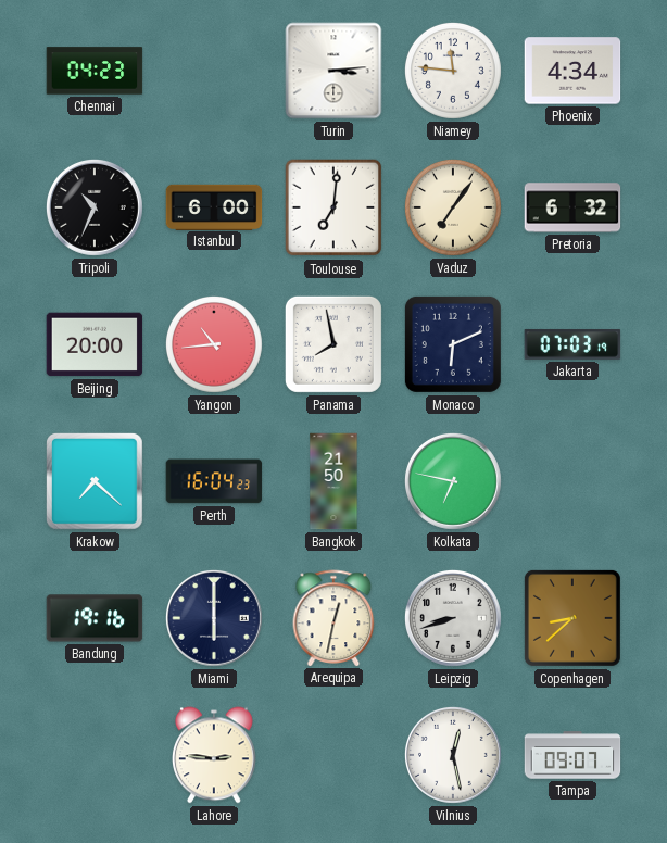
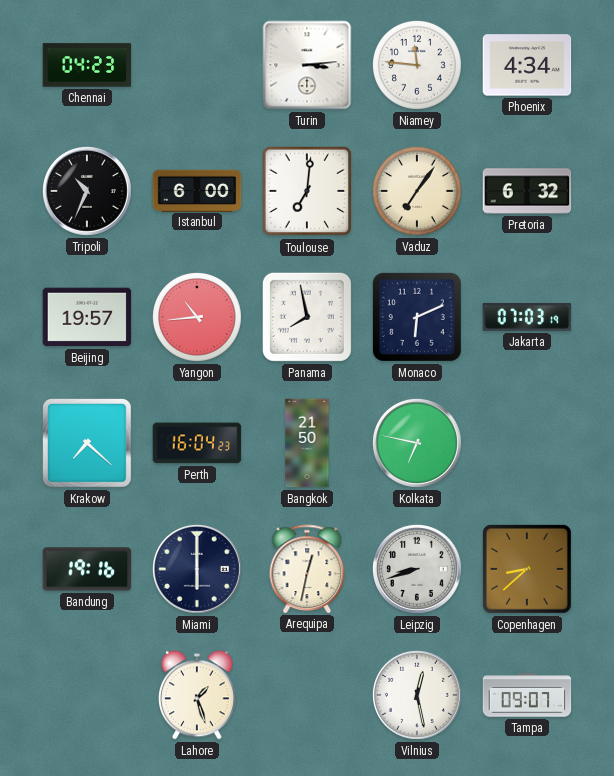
Beijing: 20:00 -> 19:57 (87, 317)
Lahore: 2:46 -> 1:27 (197, 695)
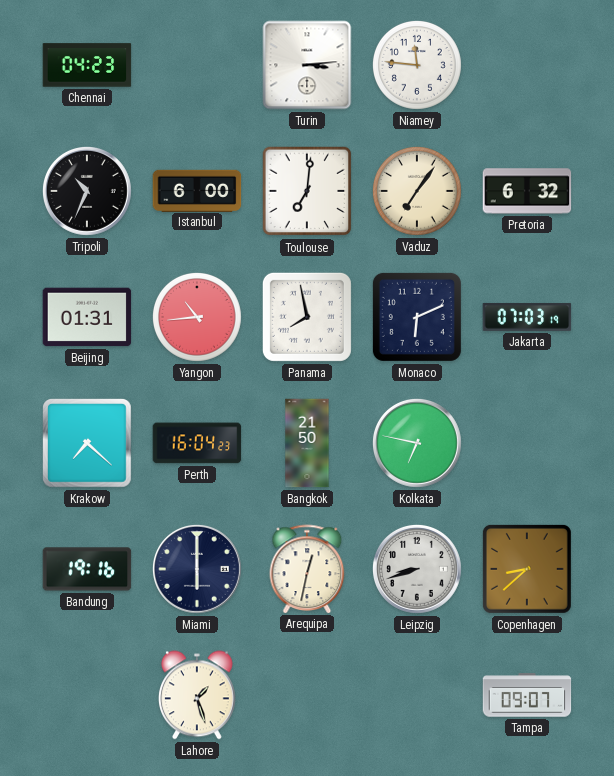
Phoenix: 4:34 -> none (527, 65)
Beijing: 19:57 -> 01:31 (87, 317)
Vilnius: 12:28 -> none (417, 695)
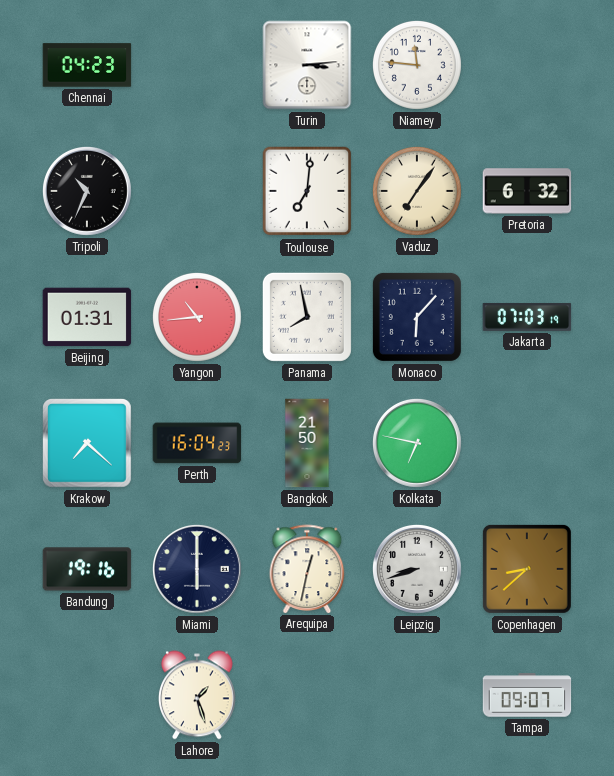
Istanbul: 6:00 -> none (197, 190)
Monaco: 6:11 -> 6:07 (417, 317)
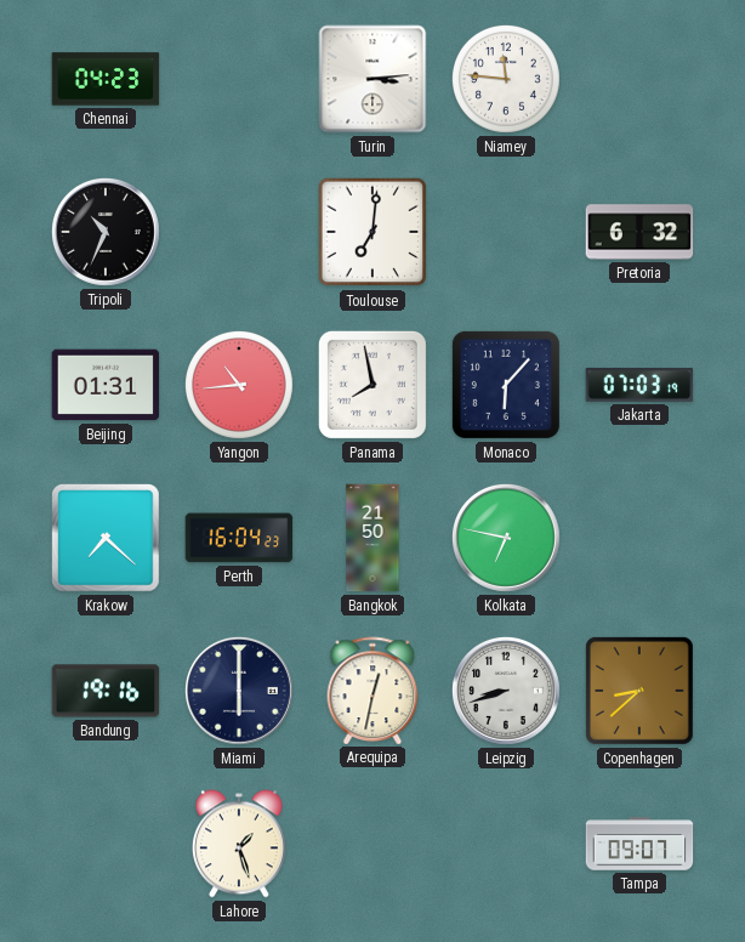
Vaduz: 7:06 -> none (417, 191)
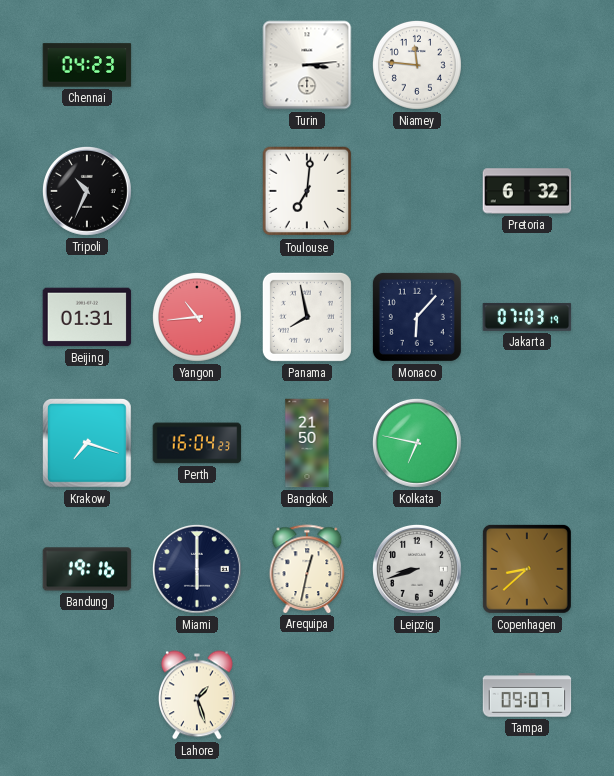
Krakow: 7:22 -> 7:18 (88, 444)
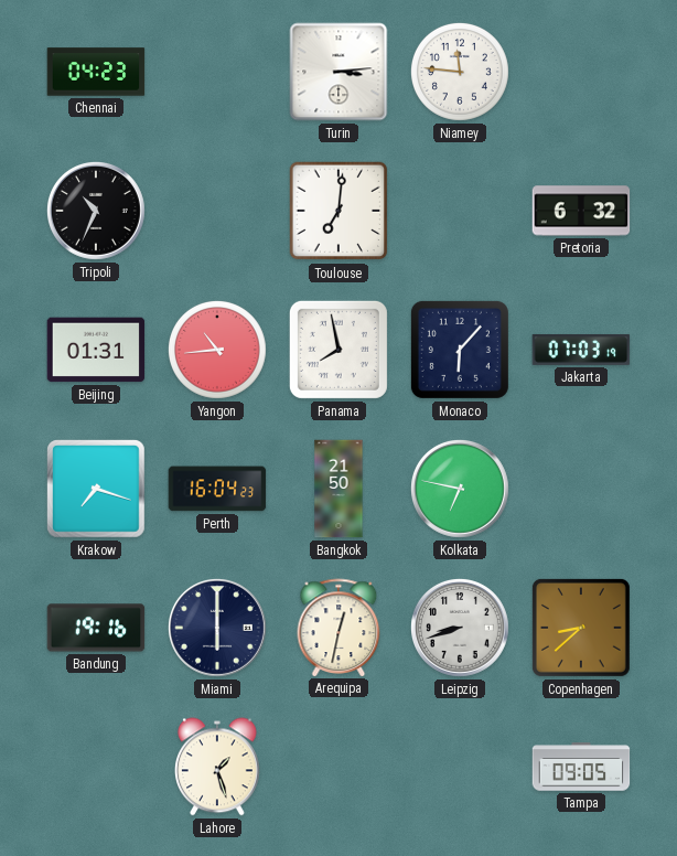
Tampa: 09:07 -> 09:05 (581, 767)
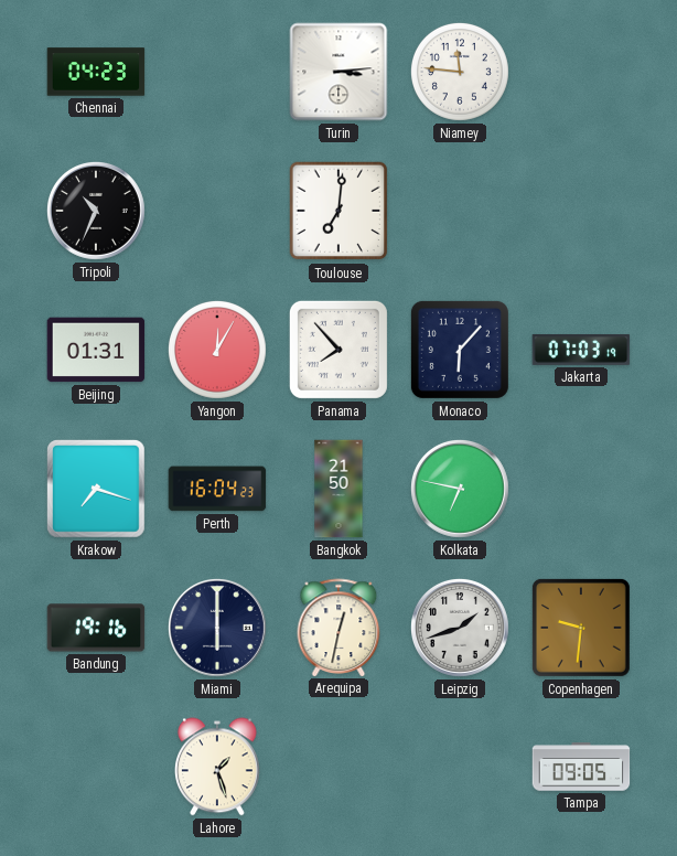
Pretoria: 6:32 -> none (581, 211)
Yangon: 10:44 -> 12:05 (217, 350)
Panama: 7:58 -> 7:53 (338, 350)
Leipzig: 8:42 -> 1:42 (460, 628)
Copenhagen: 8:38 -> 9:31 (581, 628)
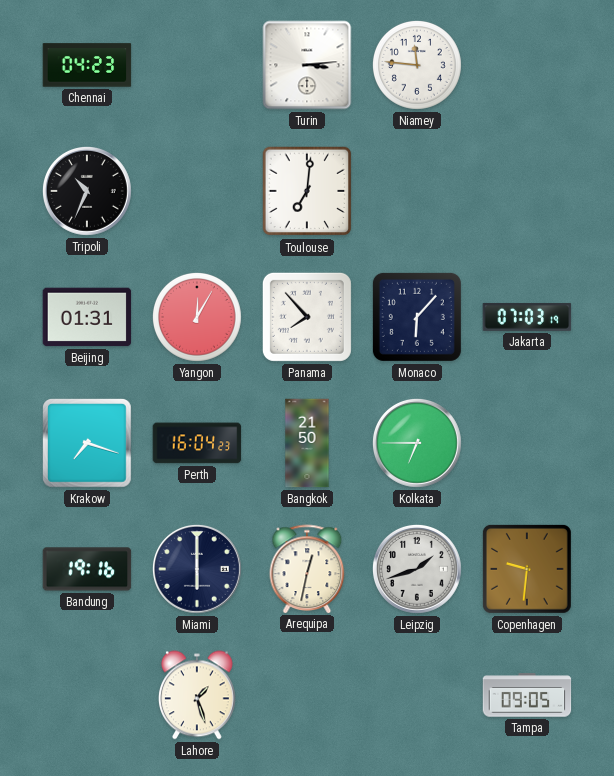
Kolkata: 6:47 -> 6:45 (417, 443)
